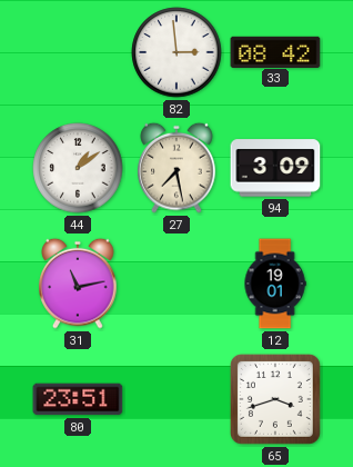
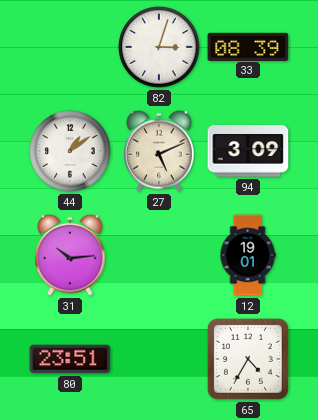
82: 2:59 -> 3:03 (159, 47)
33: 08:42 -> 08:39 (248, 46)
27: 7:28 -> 5:11 (159, 151)
31: 11:13 -> 10:14 (70, 255)
65: 3:42 -> 4:35 (248, 359)
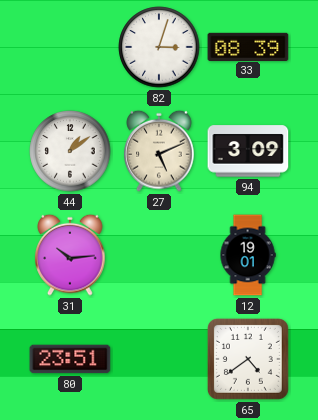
65: 4:35 -> 4:39 (248, 359)
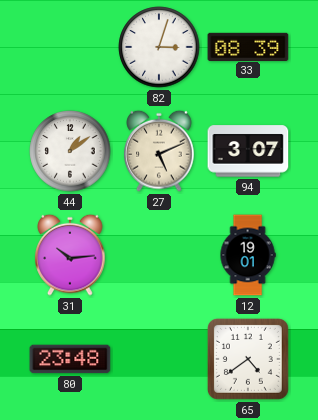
94: 3:09 -> 3:07 (248, 151)
80: 23:51 -> 23:48 (70, 359)
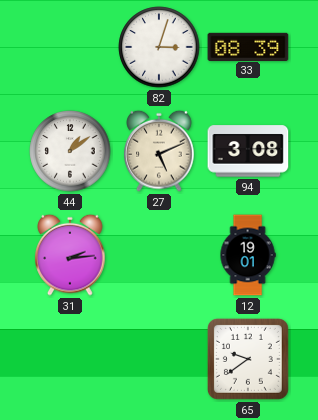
94: 3:07 -> 3:08 (248, 151)
31: 10:14 -> 2:14 (70, 255)
80: 23:48 -> none (70, 359)
65: 4:39 -> 9:39 (248, 359)
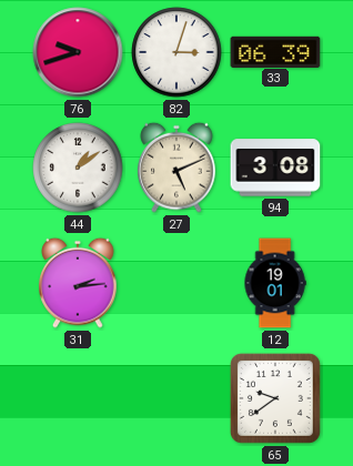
76: none -> 9:42 (78, 52)
33: 08:39 -> 06:39 (275, 51)
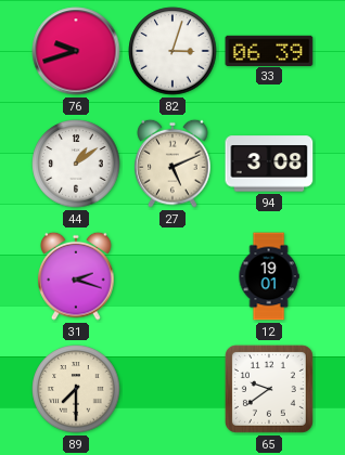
31: 2:14 -> 2:18 (76, 276)
89: none -> 7:30 (76, 389)
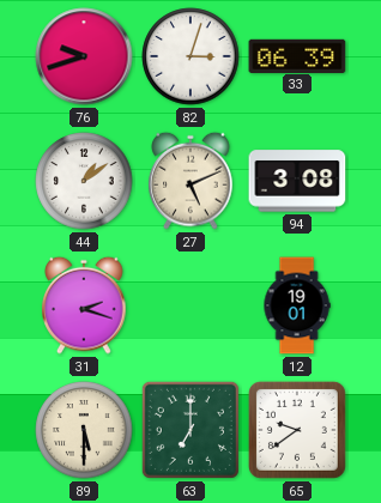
89: 7:30 -> 5:30 (84, 430)
63: none -> 7:00 (190, 430)
